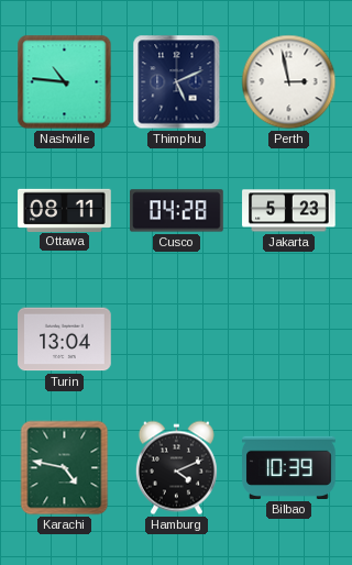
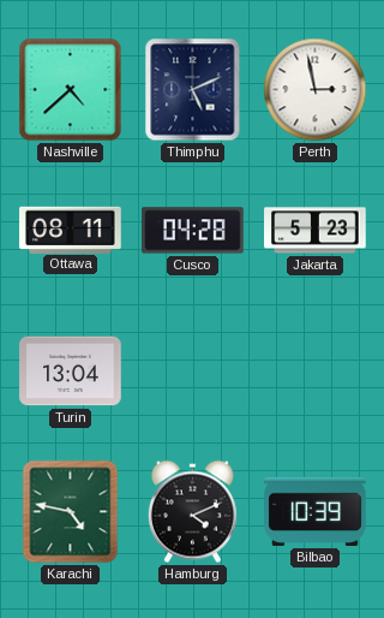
Nashville: 10:46 -> 4:38 (71, 90)
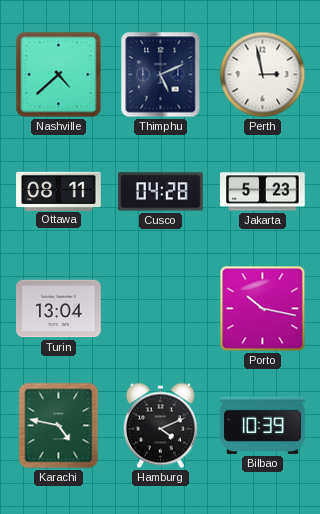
Porto: none -> 10:17 (263, 309)
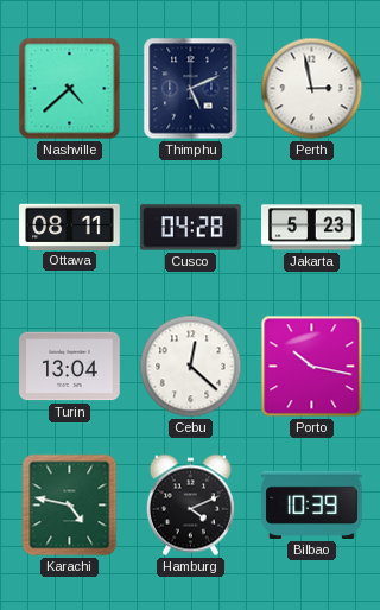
Cebu: none -> 12:22 (191, 367)
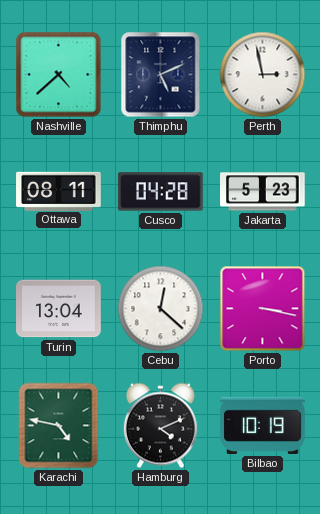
Porto: 10:17 -> 3:17 (263, 309)
Bilbao: 10:39 -> 10:19 (263, 425)
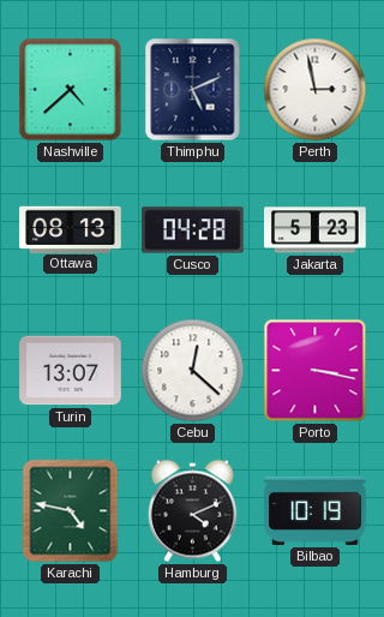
Ottawa: 08:11 -> 08:13 (71, 229)
Turin: 13:04 -> 13:07 (71, 371)
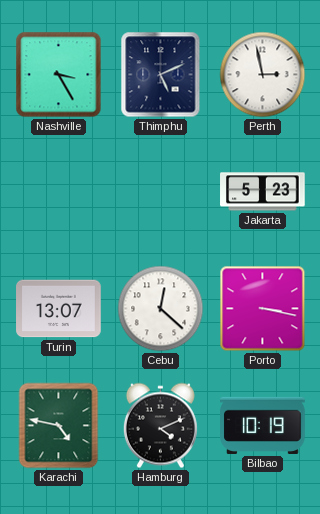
Nashville: 4:38 -> 3:25 (59, 75)
Ottawa: 08:13 -> none (71, 229)
Cusco: 04:28 -> none (193, 230)
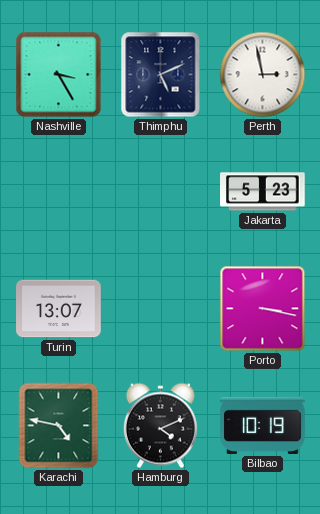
Cebu: 12:22 -> none (161, 309)
